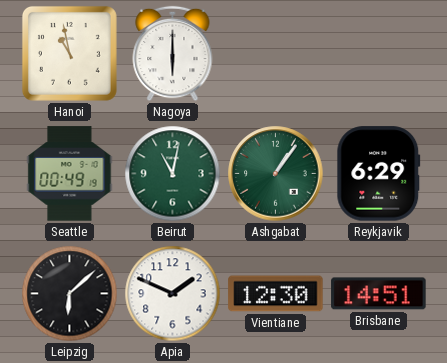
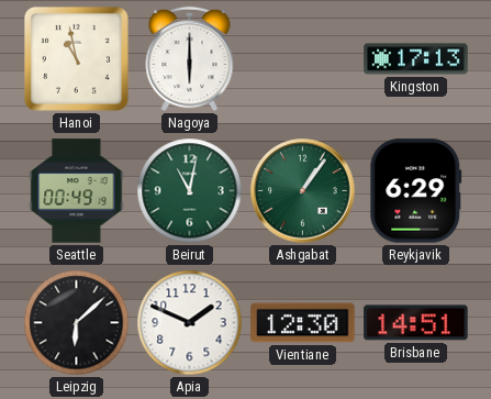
Kingston: none -> 17:13 (416, 59)
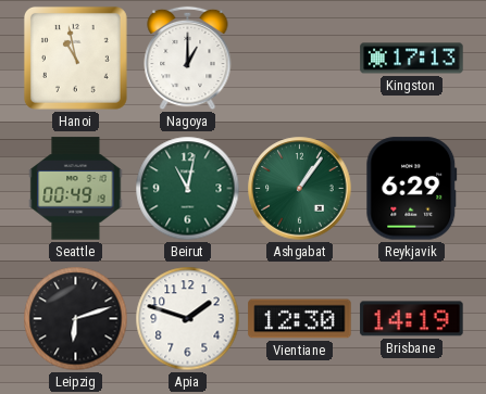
Nagoya: 6:00 -> 1:00 (188, 59)
Leipzig: 6:08 -> 6:12 (76, 319)
Apia: 1:49 -> 1:48 (188, 319)
Brisbane: 14:51 -> 14:19 (412, 319)
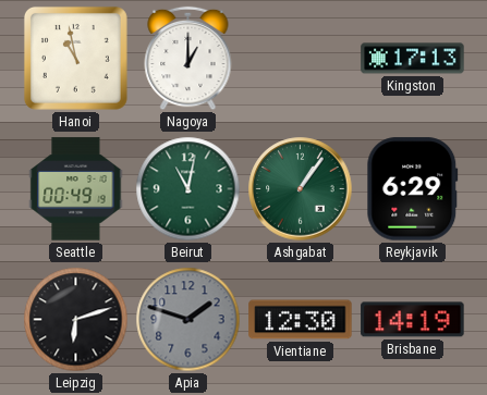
Apia dial: white -> grey (188, 320)
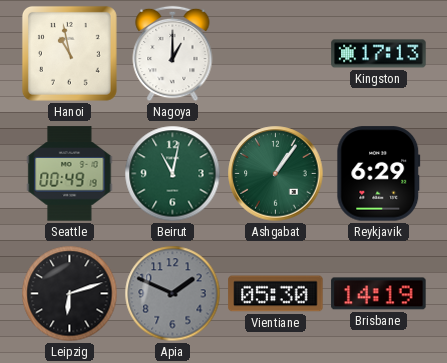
Apia: 1:48 -> 1:49 (173, 294)
Vientiane: 12:30 -> 05:30 (276, 294)
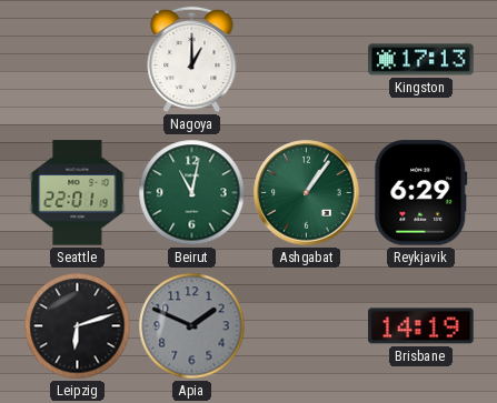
Hanoi: 10:58 -> none (69, 53)
Seattle: 00:49 -> 22:01 (78, 193)
Vientiane: 05:30 -> none (276, 294)
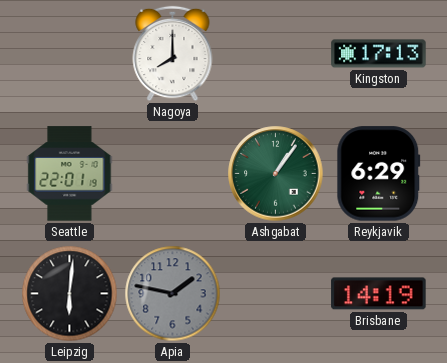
Nagoya: 1:00 -> 8:00 (173, 54)
Beirut: 11:02 -> none (192, 193)
Leipzig: 6:12 -> 6:01 (70, 294)
Apia: 1:49 -> 1:47 (173, 294)
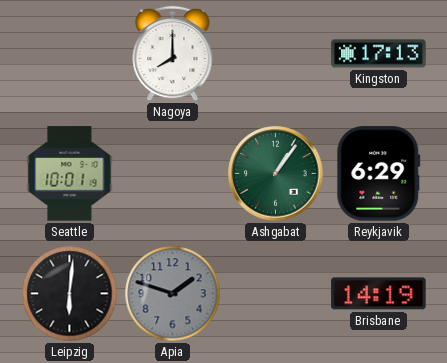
Seattle: 22:01 -> 10:01 (70, 174)
Apia: 1:47 -> 1:48 (173, 294)
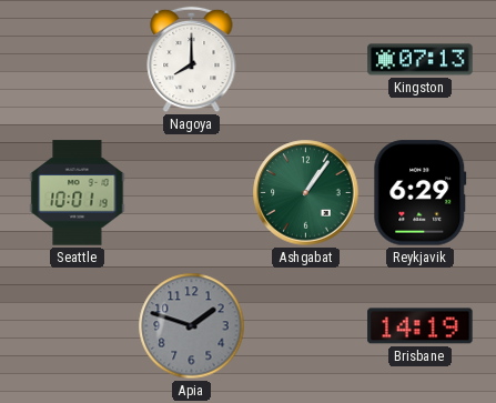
Kingston: 17:13 -> 07:13 (421, 60)
Leipzig: 6:01 -> none (70, 294)
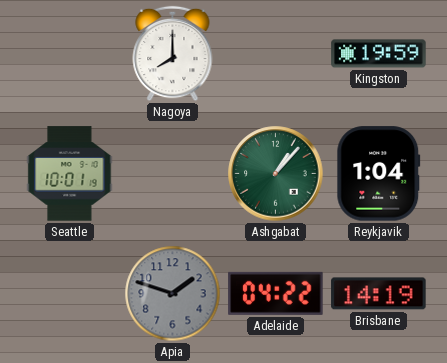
Kingston: 07:13 -> 19:59 (379, 54)
Ashgabat: 1:06 -> 1:07 (276, 174)
Reykjavik: 6:29 -> 1:04 (379, 174)
Adelaide: none -> 04:22 (276, 293)
